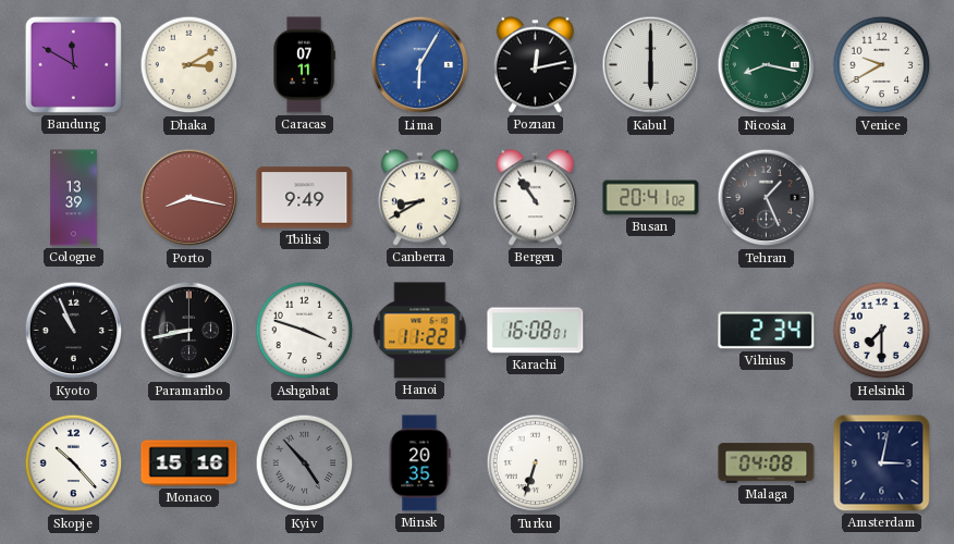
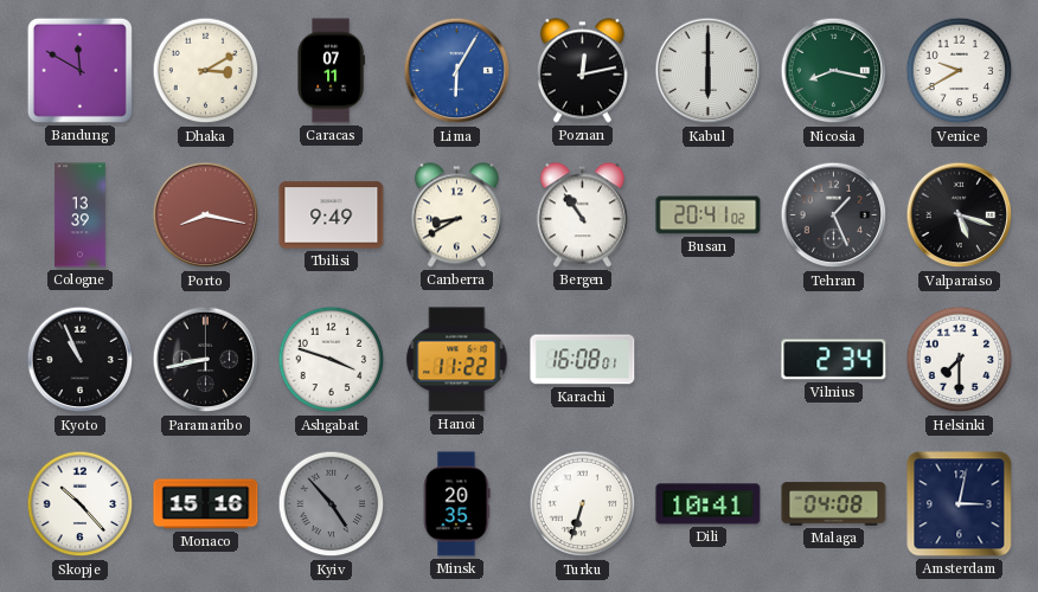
Valparaiso: none -> 5:18 (960, 215)
Dili: none -> 10:41 (709, 504)
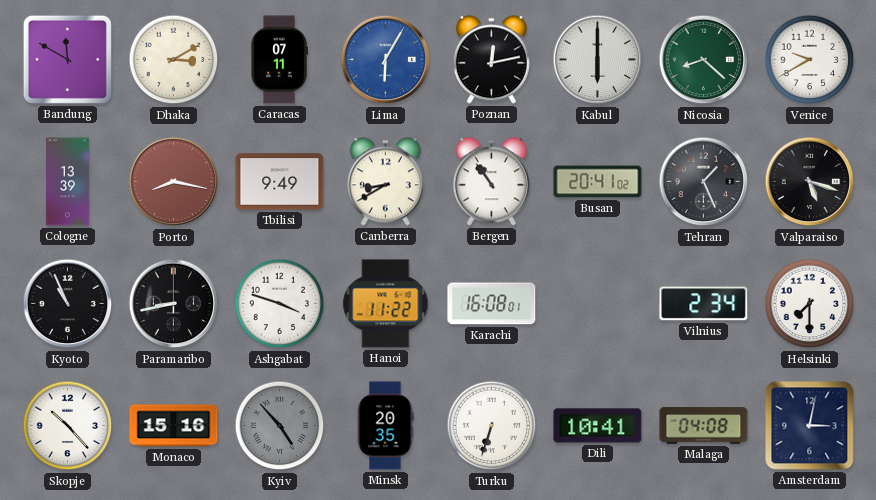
Nicosia: 8:17 -> 8:22 (704, 60)
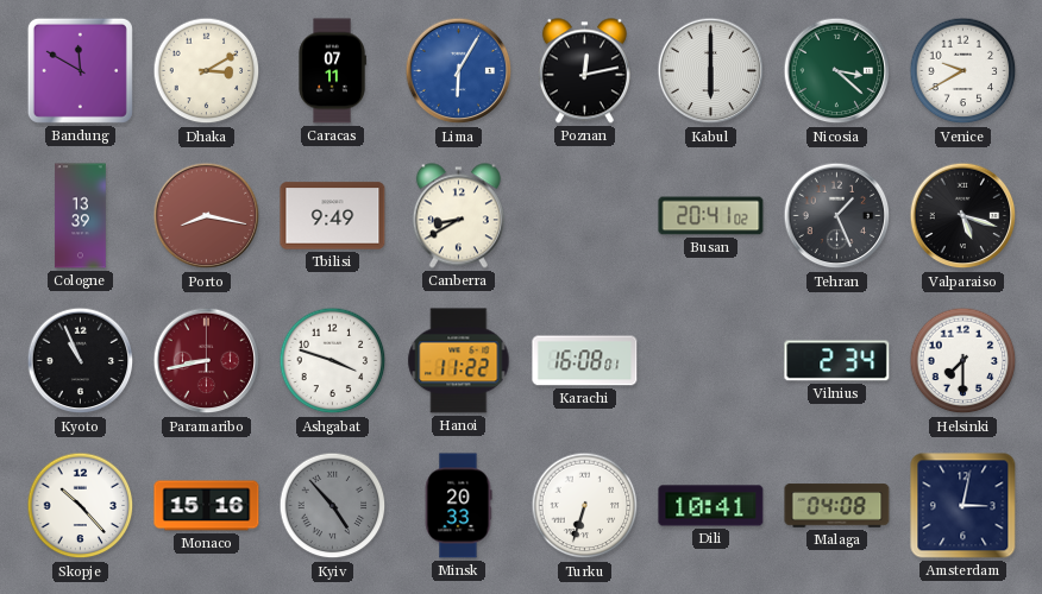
Nicosia: 8:22 -> 3:22 (837, 71)
Bergen: 10:54 -> none (491, 182)
Paramaribo dial: black -> burgundy (207, 361)
Minsk: 20:35 -> 20:33 (458, 506)
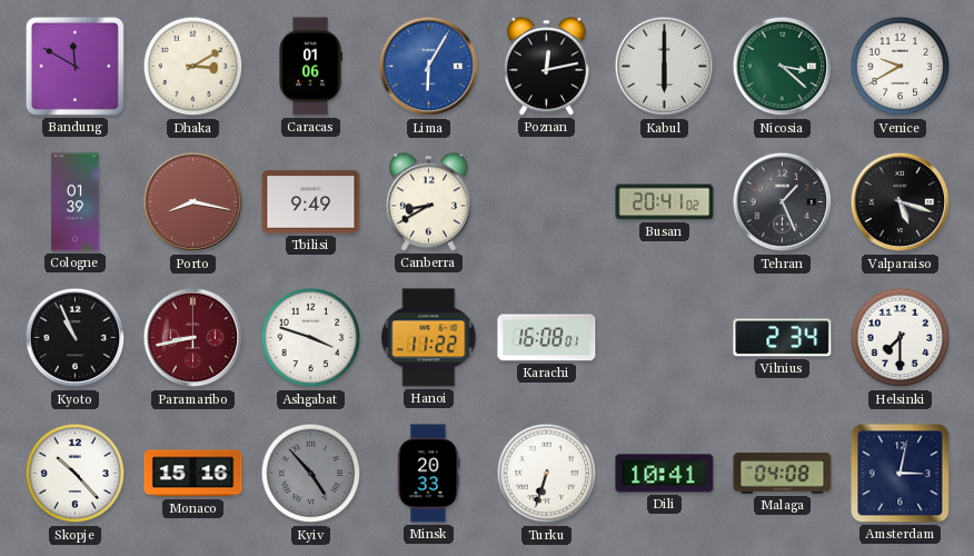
Caracas: 07:11 -> 01:06 (310, 67)
Cologne: 13:39 -> 01:39 (76, 202)
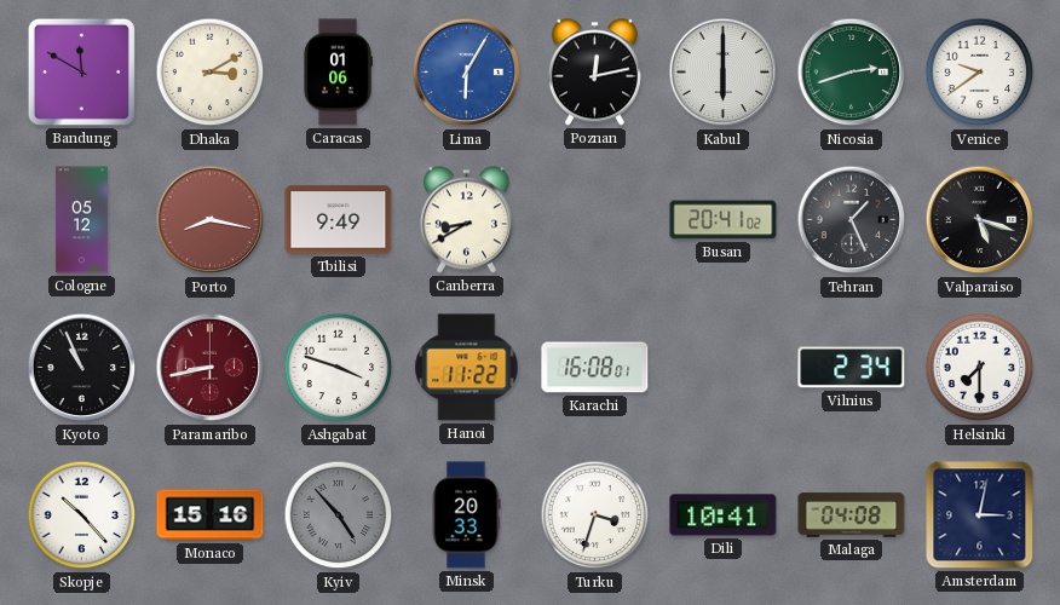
Nicosia: 3:22 -> 2:42 (852, 73)
Venice: 9:40 -> 9:39 (980, 73)
Cologne: 01:39 -> 05:12 (82, 220)
Turku: 6:33 -> 3:33 (595, 515)
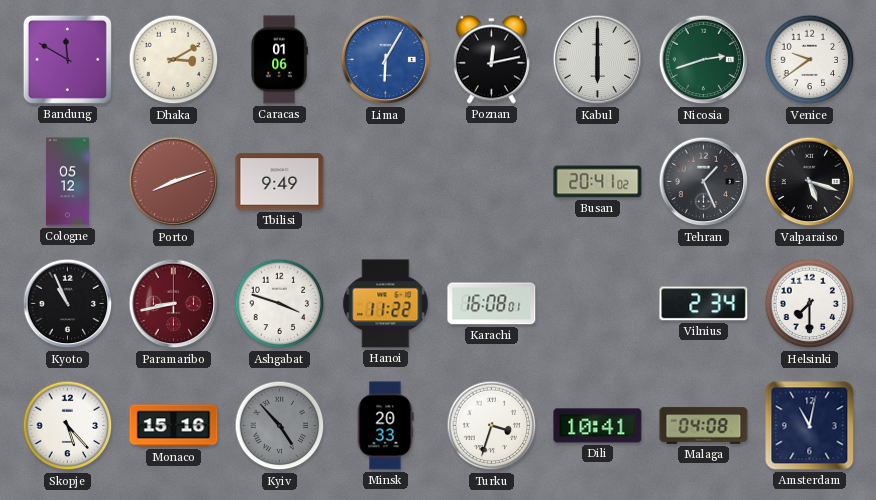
Porto: 8:17 -> 8:12 (174, 182)
Canberra: 8:40 -> none (466, 220)
Skopje: 10:23 -> 5:23 (68, 426)
Amsterdam: 3:02 -> 11:02 (810, 426)
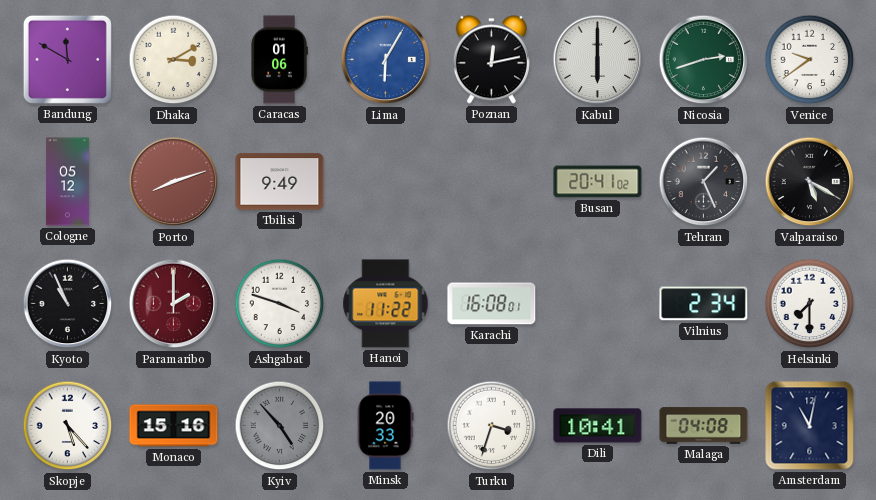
Valparaiso: 5:18 -> 5:20 (810, 182)
Paramaribo: 8:43 -> 2:00 (174, 304)
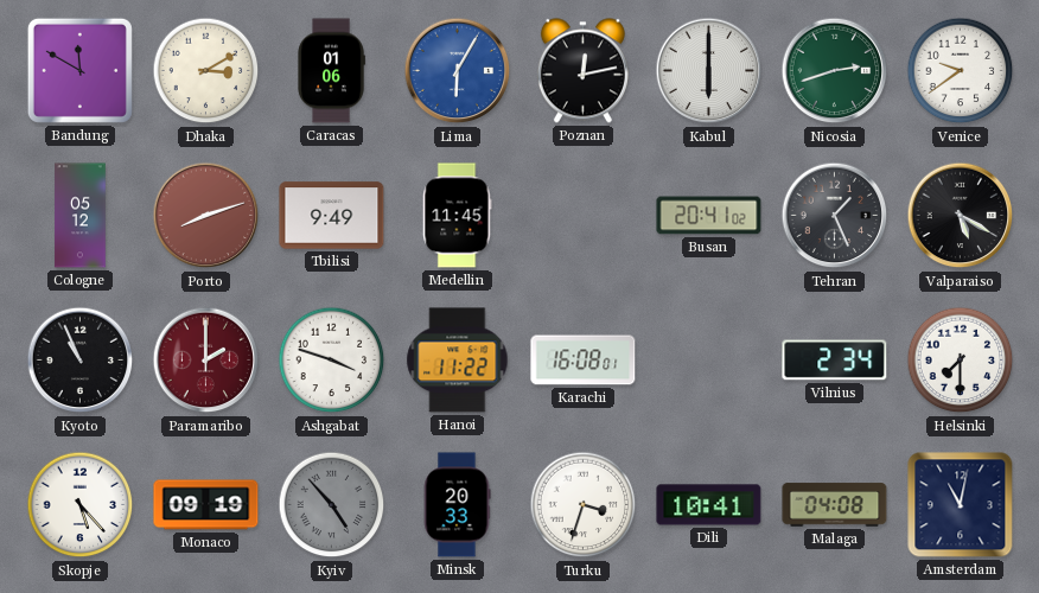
Medellin: none -> 11:45 (457, 216)
Monaco: 15:16 -> 09:19 (206, 505)
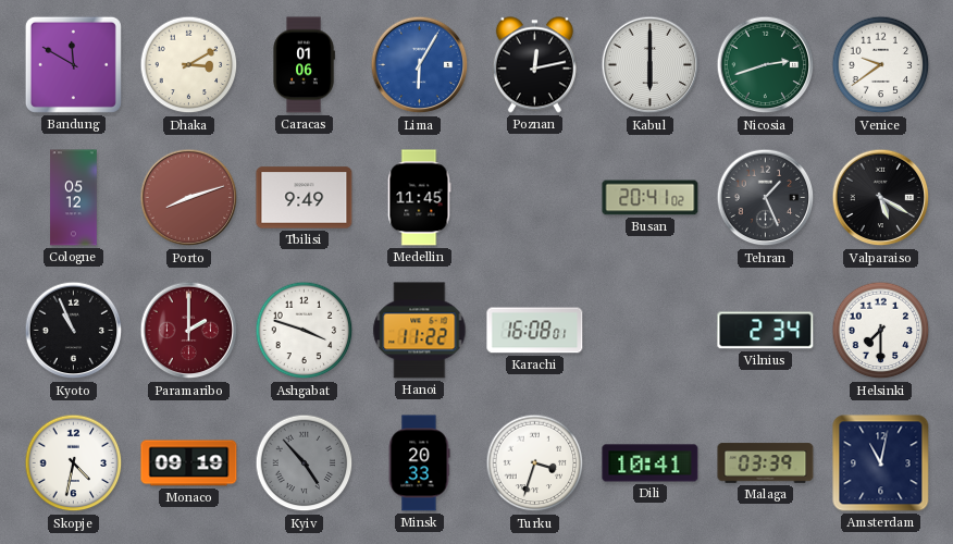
Skopje: 5:23 -> 4:32 (74, 463)
Malaga: 04:08 -> 03:39 (766, 463)
